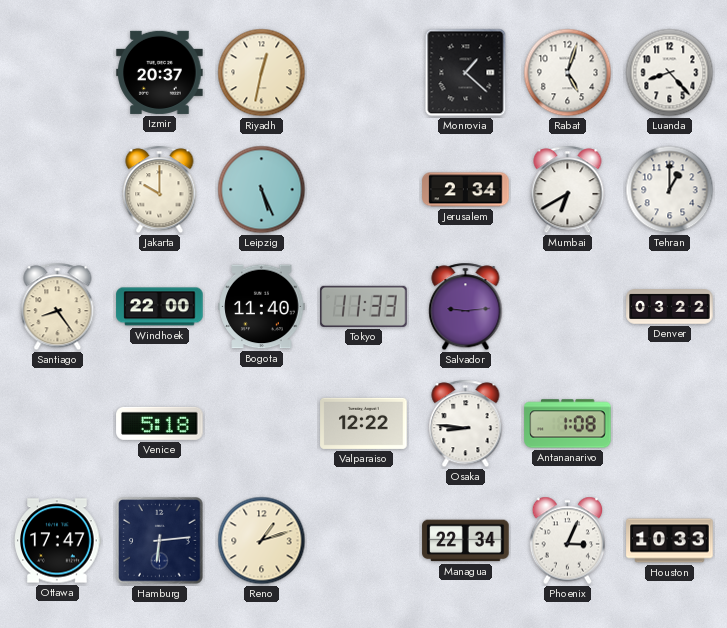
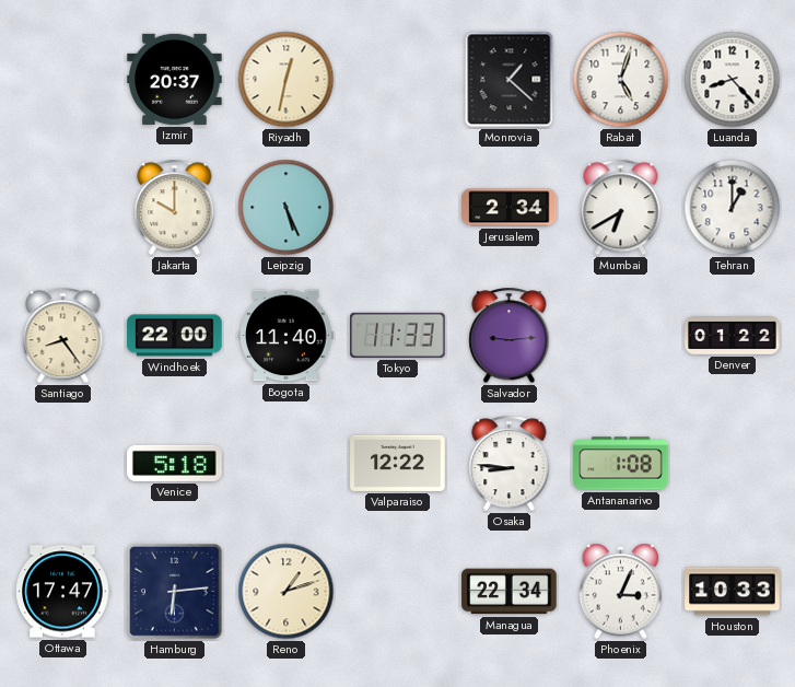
Denver: 03:22 -> 01:22 (733, 336)
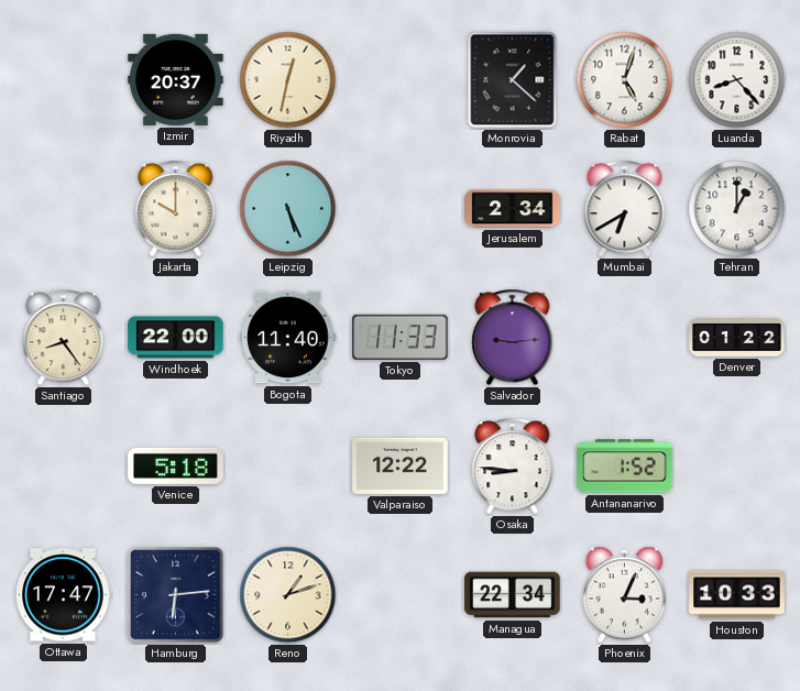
Antananarivo: 1:08 -> 1:52 (625, 467)
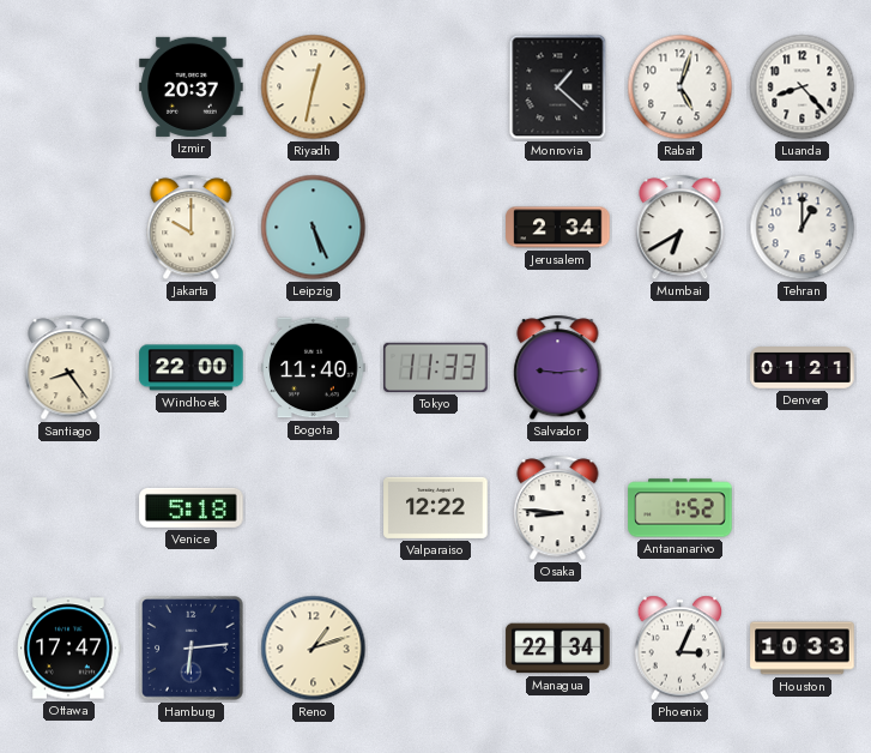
Denver: 01:22 -> 01:21 (803, 368)
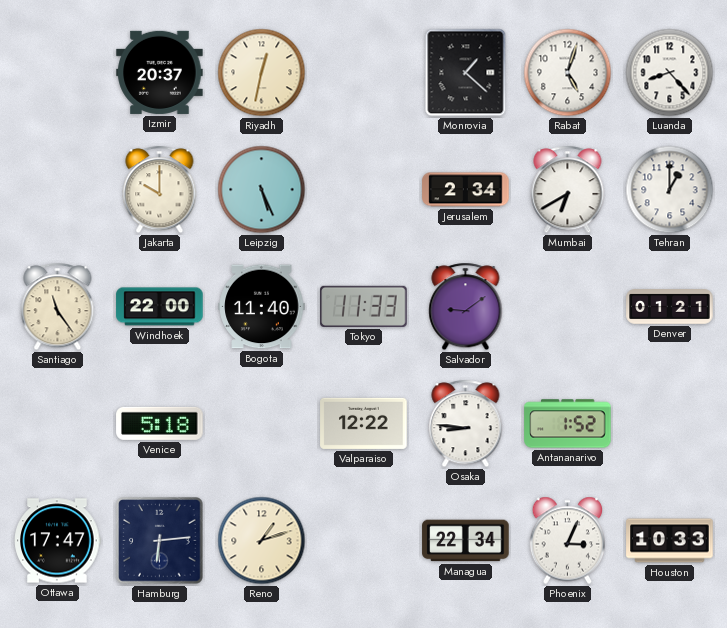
Santiago: 8:24 -> 11:24 (58, 307)
Salvador: 9:14 -> 9:09 (466, 307)
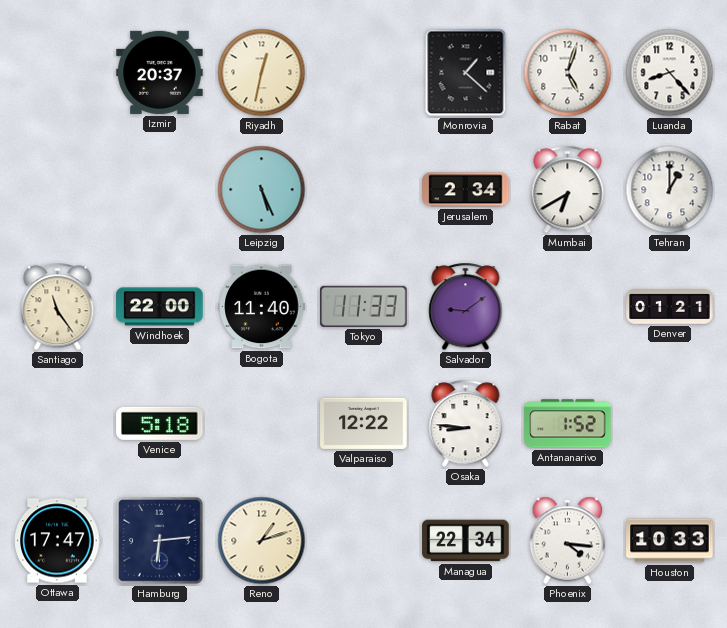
Jakarta: 10:00 -> none (160, 190)
Phoenix: 3:04 -> 4:16 (568, 541)
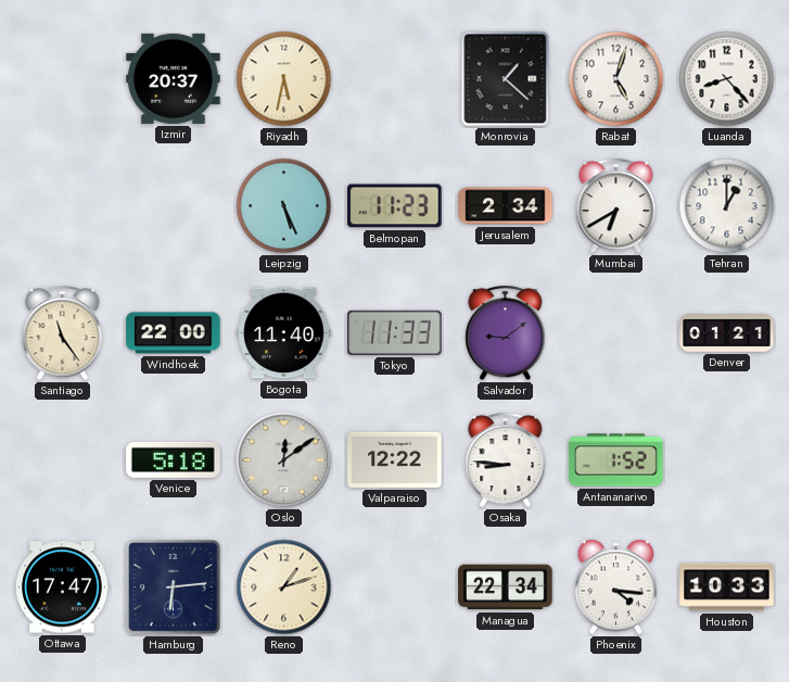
Riyadh: 12:32 -> 5:32 (284, 79)
Belmopan: none -> 11:23 (395, 206)
Oslo: none -> 12:09 (284, 460)
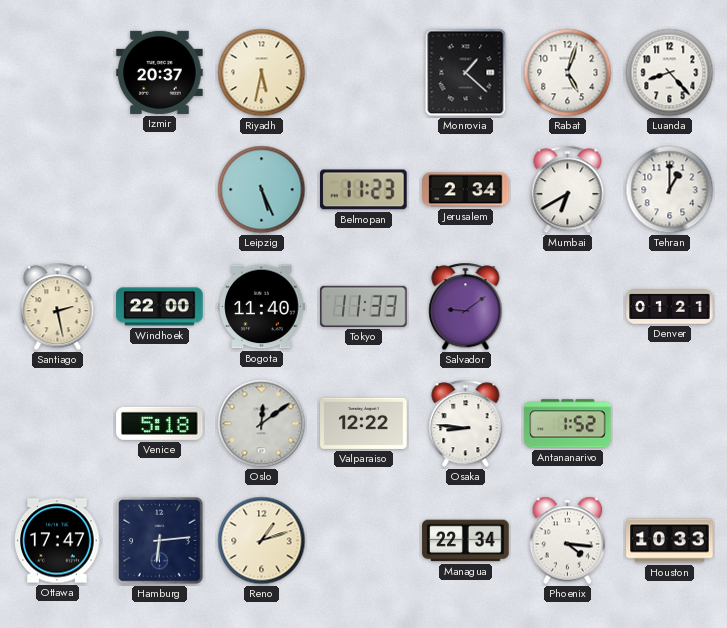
Santiago: 11:24 -> 2:28 (58, 307)
